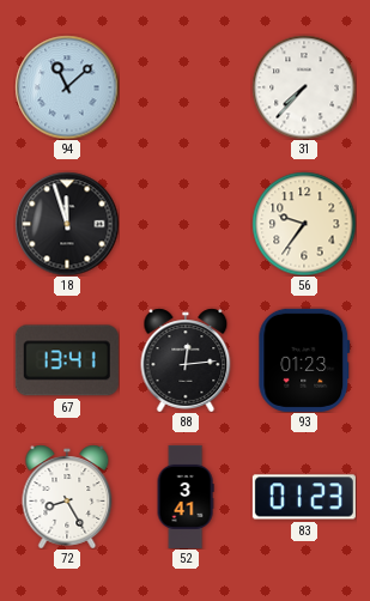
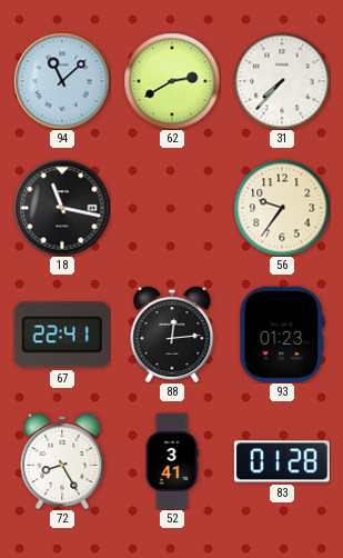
62: none -> 2:40 (172, 81)
18: 11:57 -> 11:17 (62, 208)
67: 13:41 -> 22:41 (62, 335)
83: 01:23 -> 01:28 (282, 461)
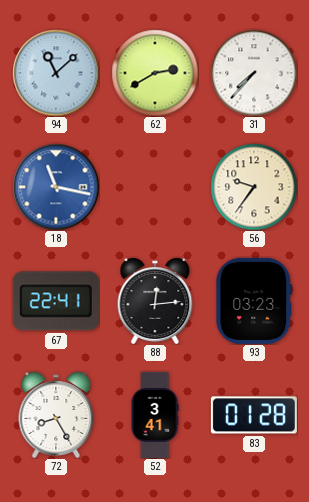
18 dial: black -> blue (56, 187)
93: 01:23 -> 03:23 (254, 301)
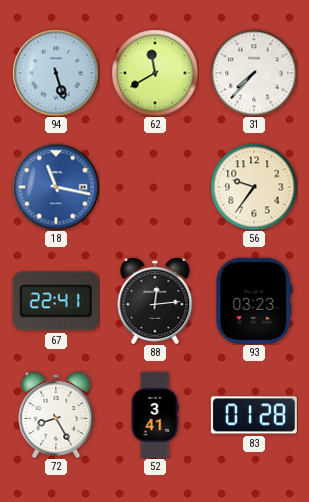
94: 11:08 -> 5:27 (56, 73)
62: 2:40 -> 11:40 (155, 73)
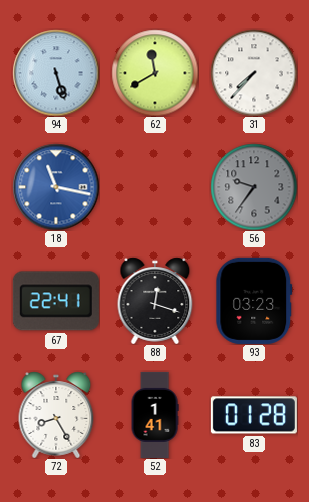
56 dial: cream -> grey (254, 187)
88: 12:14 -> 12:18 (155, 301)
52: 3:41 -> 1:41 (155, 415)
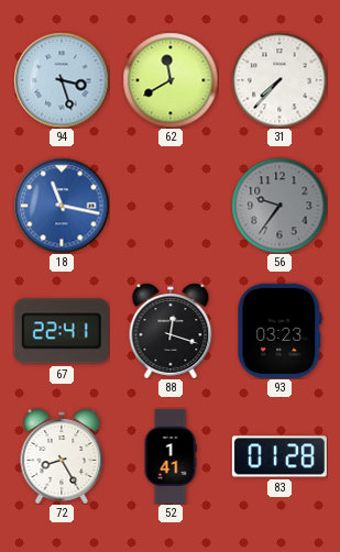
94: 5:27 -> 3:27 (62, 80)
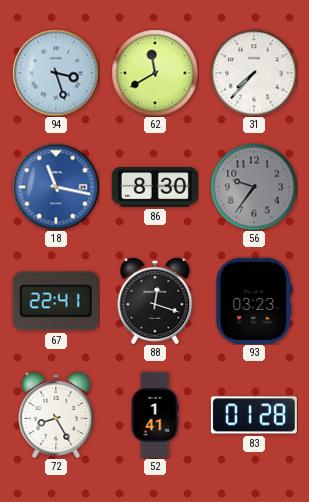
86: none -> 8:30 (155, 187)
